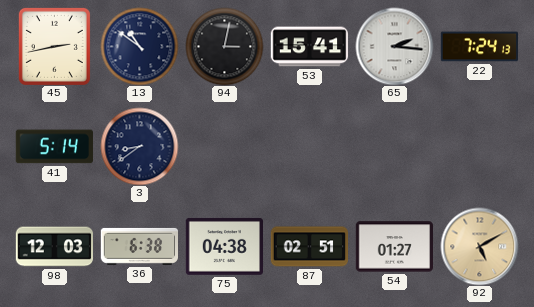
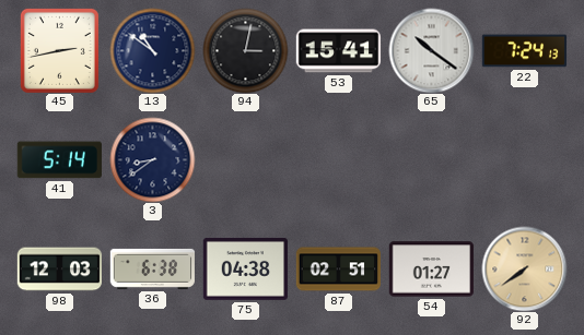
65: 2:16 -> 10:21 (431, 50)
92: 5:10 -> 7:39 (524, 268)
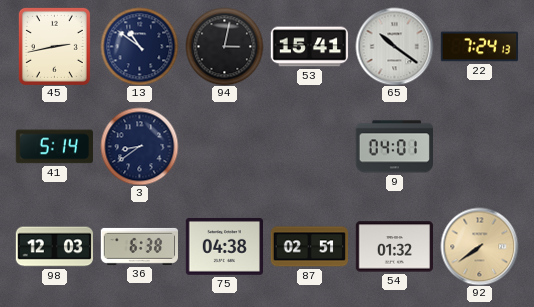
9: none -> 04:01 (394, 147)
54: 01:27 -> 01:32 (394, 247)
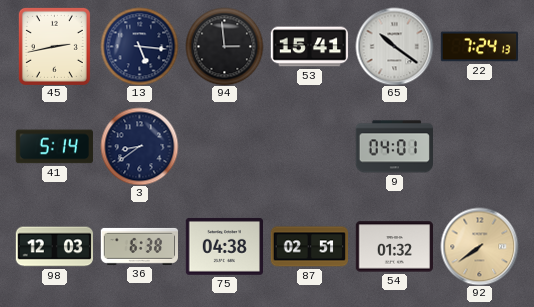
13: 10:51 -> 5:16 (139, 46)
94: 3:02 -> 2:59 (224, 46)
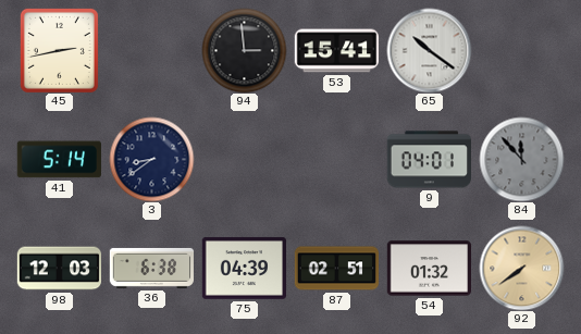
13: 5:16 -> none (139, 46)
22: 7:24 -> none (479, 47)
84: none -> 11:53 (521, 159)
75: 04:38 -> 04:39 (244, 268)
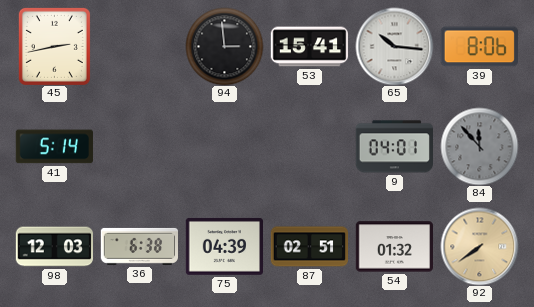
65: 10:21 -> 10:16 (394, 46)
39: none -> 8:06 (479, 47)
3: 8:39 -> none (151, 159)
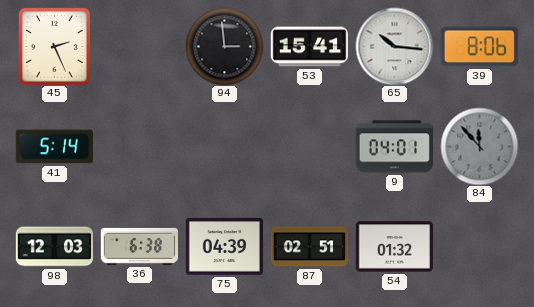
45: 2:43 -> 2:26 (54, 46)
92: 7:39 -> none (479, 246)
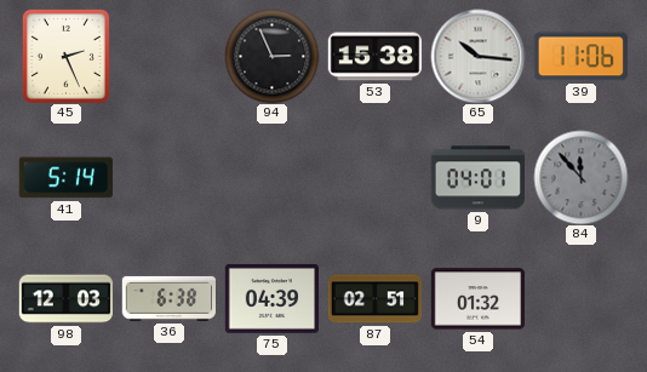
94: 2:59 -> 2:56 (271, 56)
53: 15:41 -> 15:38 (374, 57)
39: 8:06 -> 11:06 (580, 57)
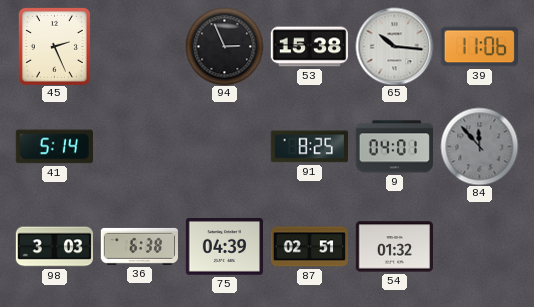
91: none -> 8:25 (309, 147)
98: 12:03 -> 3:03 (54, 247)
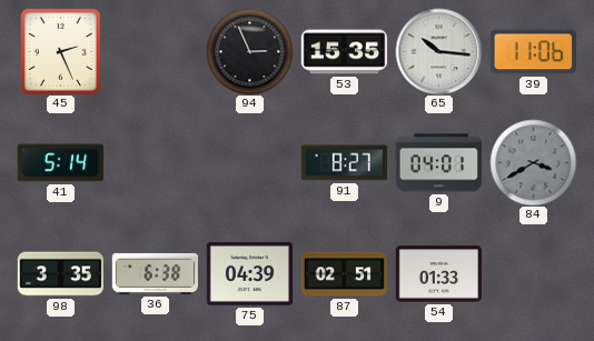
53: 15:38 -> 15:35 (344, 52)
91: 8:25 -> 8:27 (344, 163)
84: 11:53 -> 3:40 (533, 162)
98: 3:03 -> 3:35 (60, 274)
54: 01:32 -> 01:33 (438, 274)
